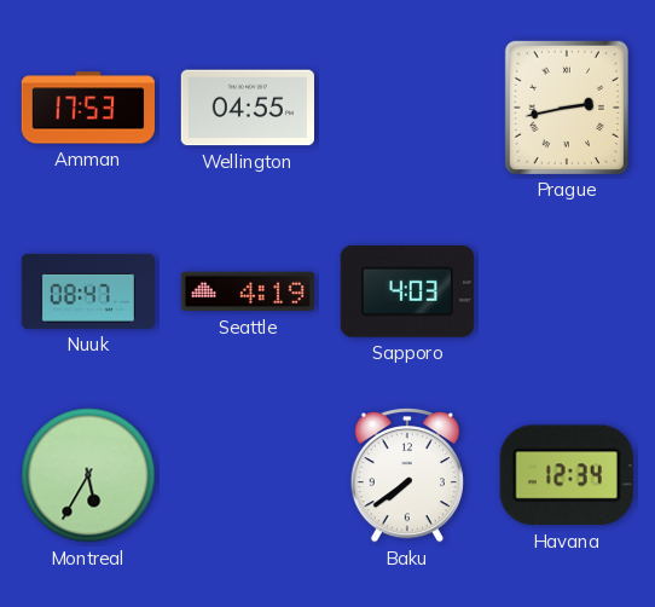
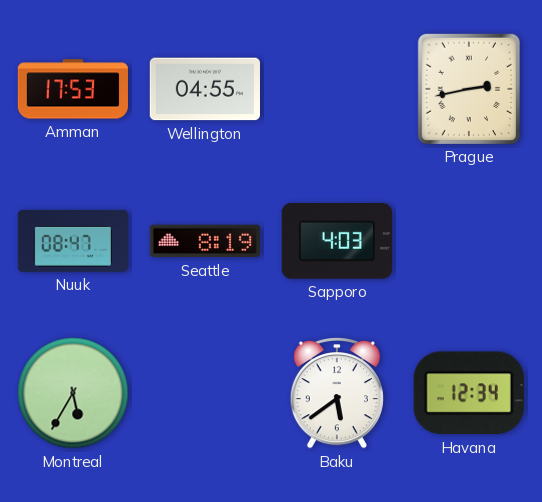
Seattle: 4:19 -> 8:19 (205, 241)
Baku: 7:39 -> 5:39 (337, 394)
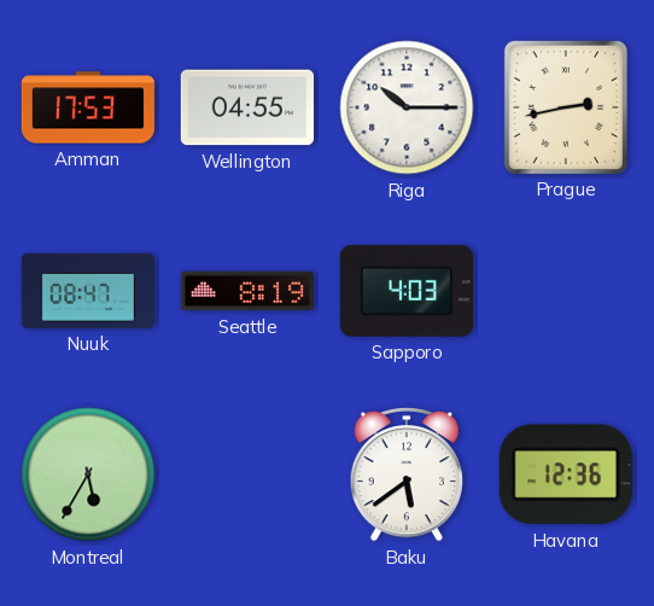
Riga: none -> 10:15 (407, 107)
Havana: 12:34 -> 12:36 (566, 474)
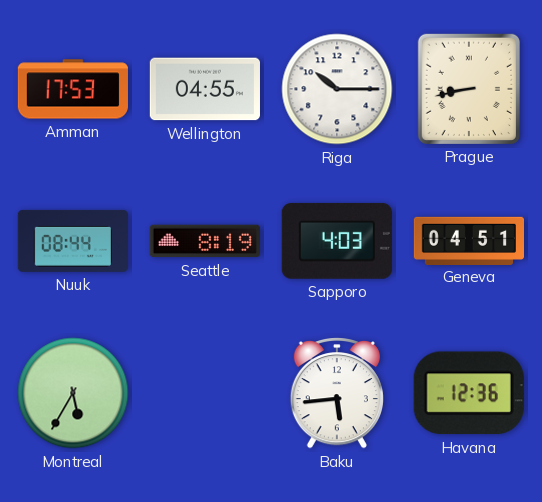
Prague: 2:43 -> 8:43 (469, 89)
Nuuk: 08:47 -> 08:44 (73, 241)
Geneva: none -> 04:51 (468, 240)
Baku: 5:39 -> 5:44 (337, 394)
